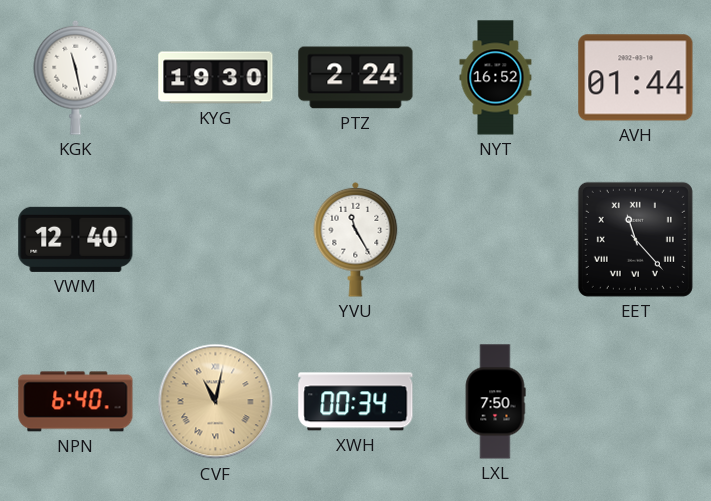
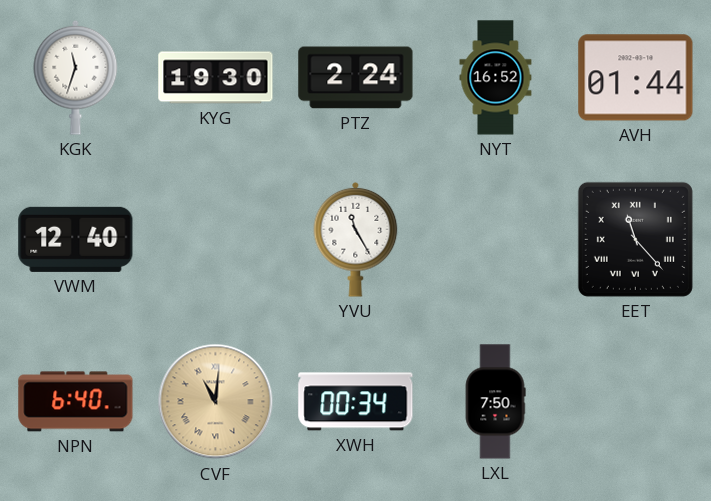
KGK: 11:28 -> 11:33 (76, 77)
CVF: 11:02 -> 11:01 (216, 402)
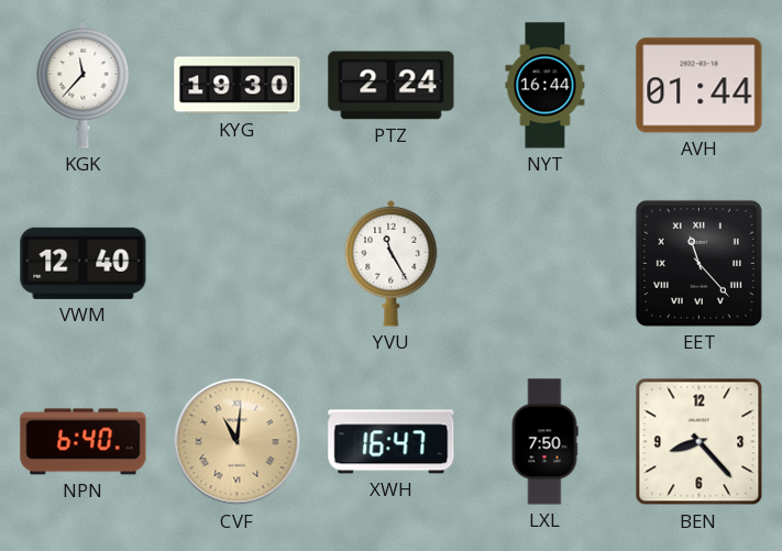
KGK: 11:33 -> 11:37 (84, 85)
NYT: 16:52 -> 16:44 (546, 86)
XWH: 00:34 -> 16:47 (392, 442)
BEN: none -> 8:23 (700, 442)
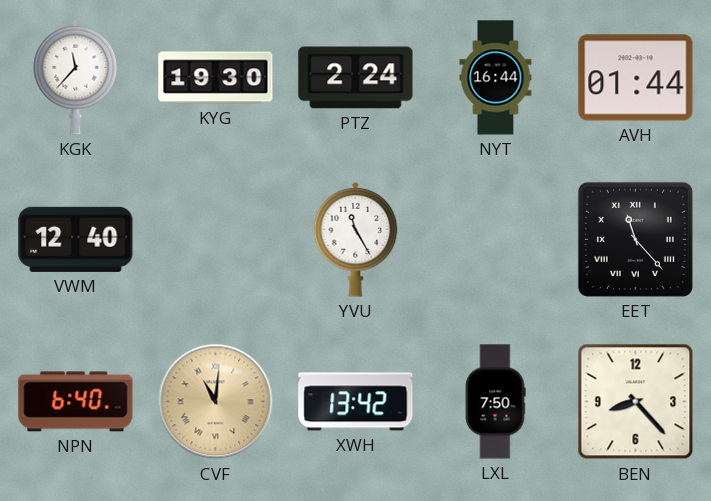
XWH: 16:47 -> 13:42 (356, 402)
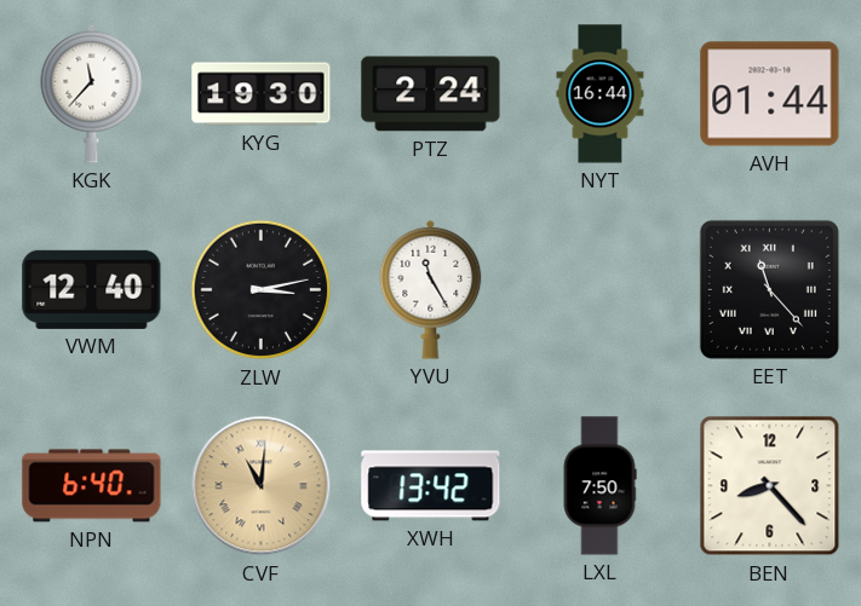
ZLW: none -> 3:13 (262, 290)
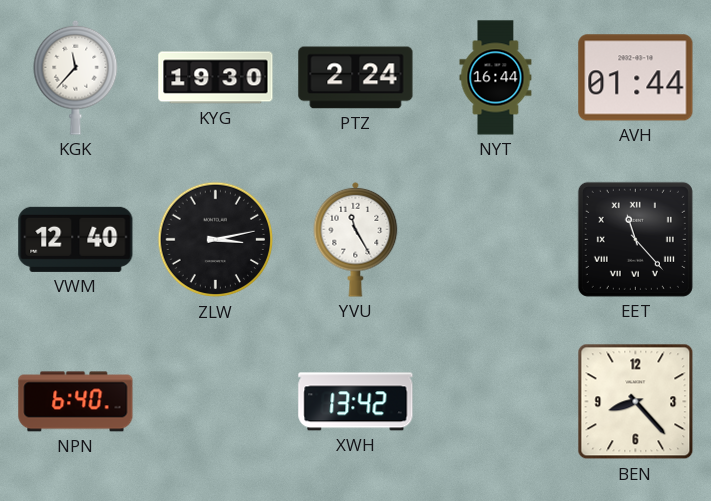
CVF: 11:01 -> none (262, 486)
LXL: 7:50 -> none (599, 486)
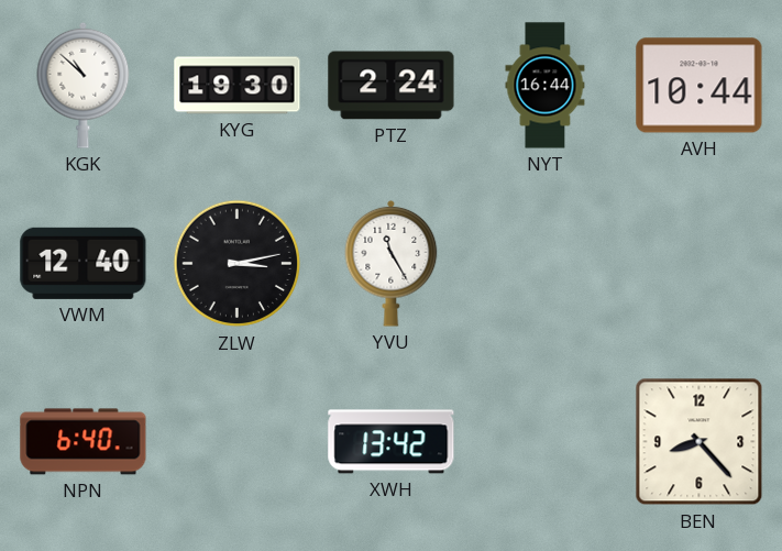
KGK: 11:37 -> 10:52 (84, 85)
AVH: 01:44 -> 10:44 (700, 86)
EET: 11:23 -> none (635, 239)
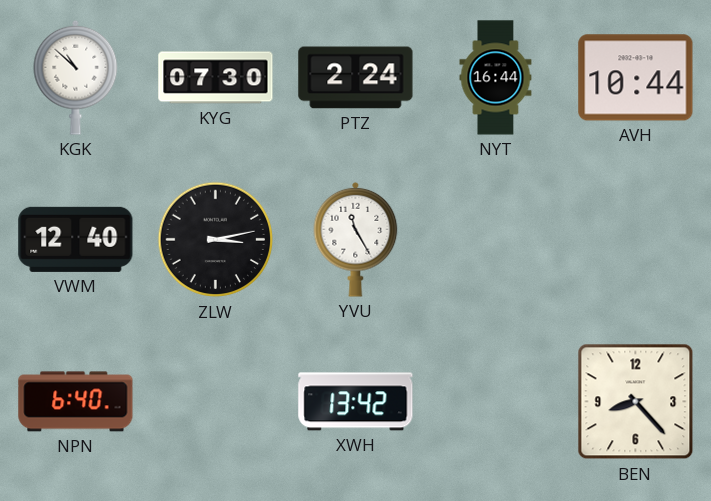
KYG: 19:30 -> 07:30 (216, 78)
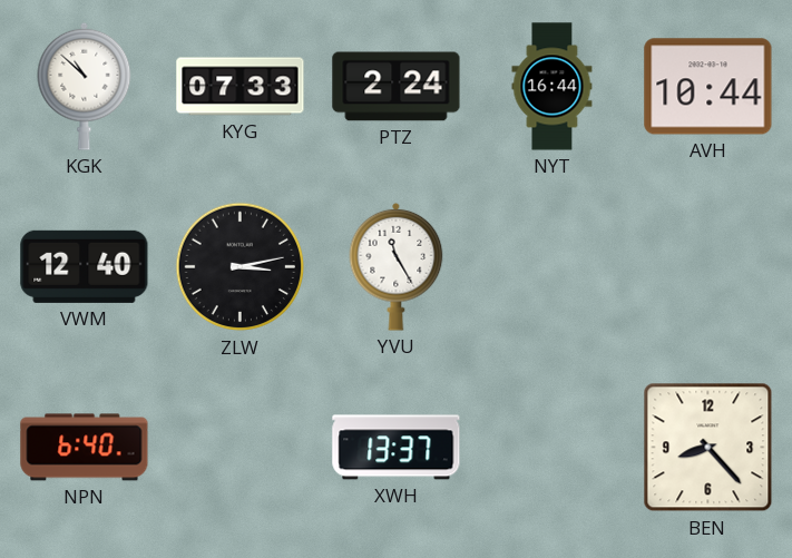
KYG: 07:30 -> 07:33 (241, 87)
XWH: 13:42 -> 13:37 (397, 448)
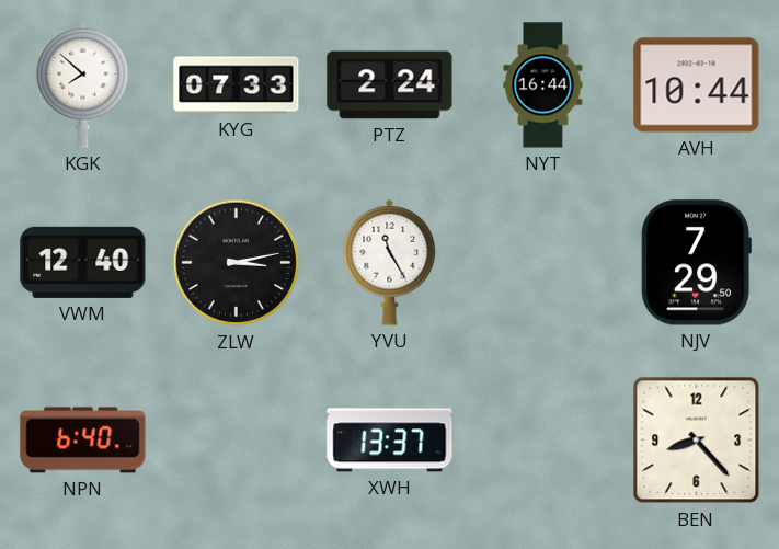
KGK: 10:52 -> 7:52 (83, 84)
NJV: none -> 7:29 (696, 263)
